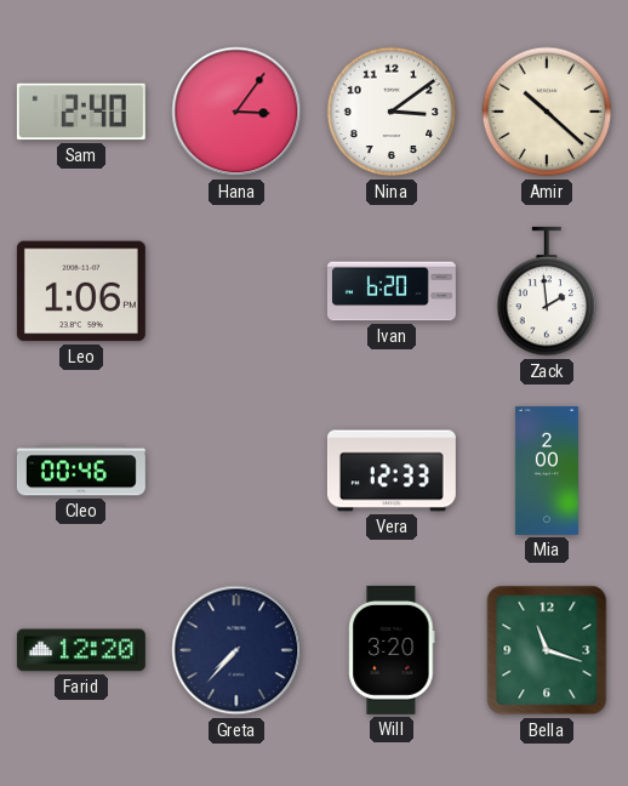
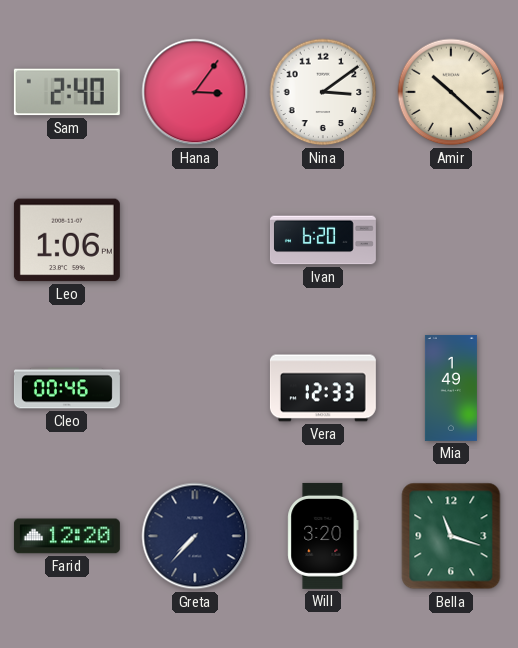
Zack: 1:59 -> none (547, 291)
Mia: 2:00 -> 1:49 (451, 388)
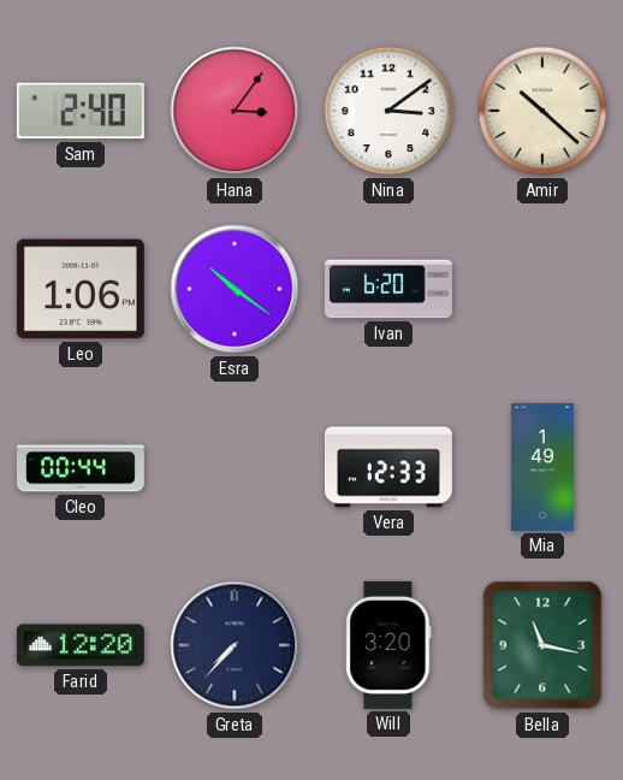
Esra: none -> 10:21 (235, 289)
Cleo: 00:46 -> 00:44 (81, 467)
Bella: 11:18 -> 11:17 (542, 645)
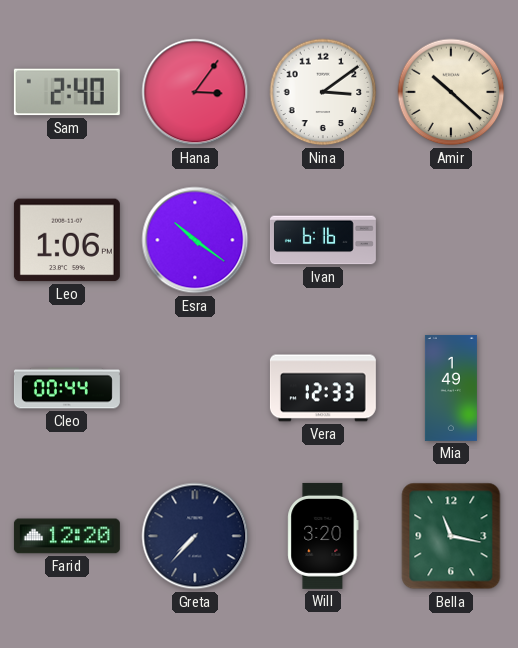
Ivan: 6:20 -> 6:16 (323, 240)
